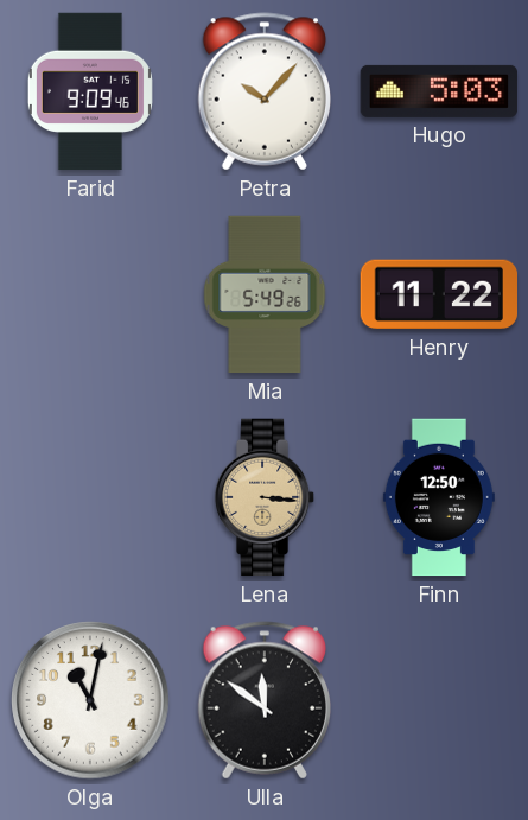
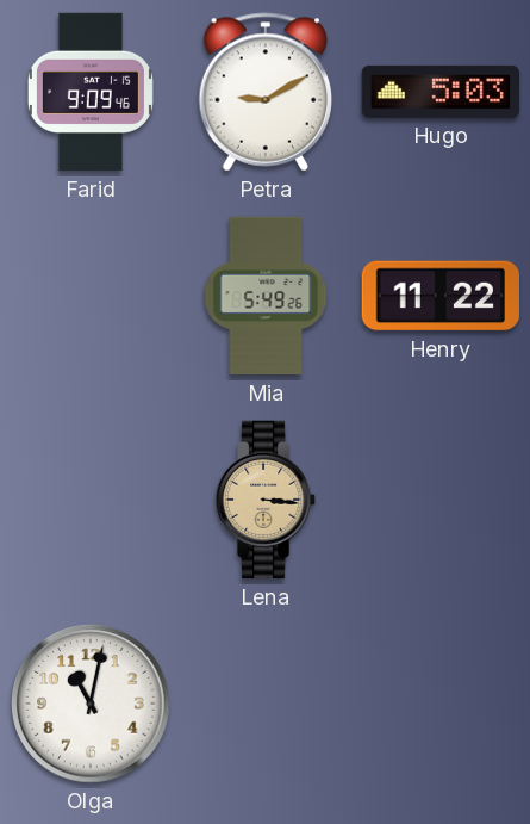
Petra: 10:07 -> 9:10 (264, 92)
Finn: 12:50 -> none (439, 497)
Ulla: 11:51 -> none (263, 700)
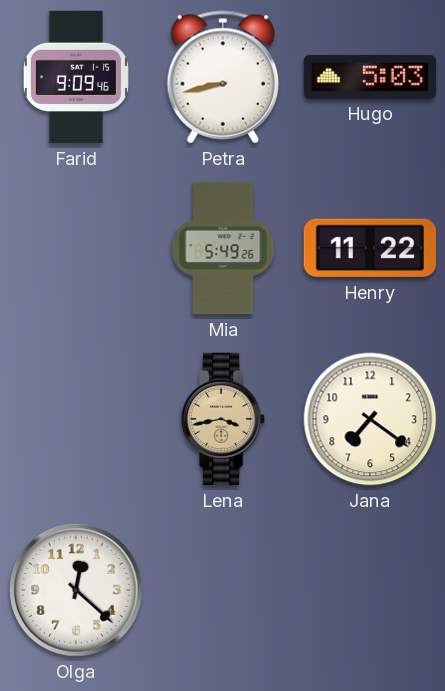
Petra: 9:10 -> 8:43 (222, 77)
Lena: 3:16 -> 3:43 (223, 419)
Jana: none -> 7:21 (370, 419)
Olga: 11:02 -> 12:22 (76, 590)
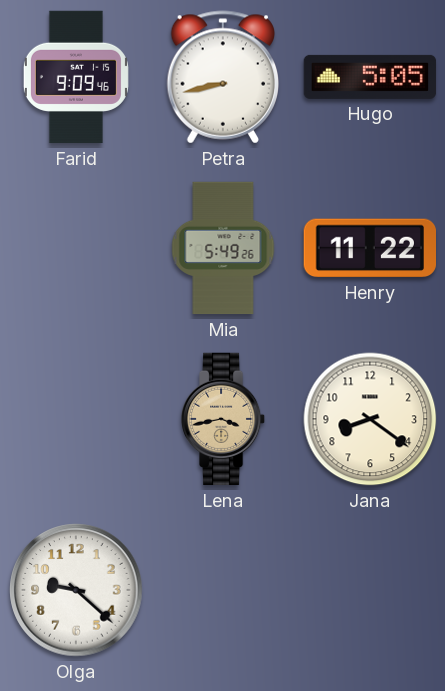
Hugo: 5:03 -> 5:05 (370, 77)
Jana: 7:21 -> 8:21 (370, 419)
Olga: 12:22 -> 9:22 (76, 590)
